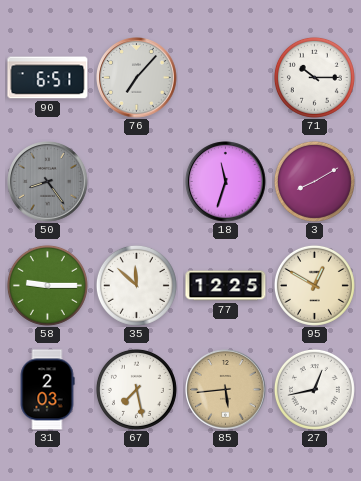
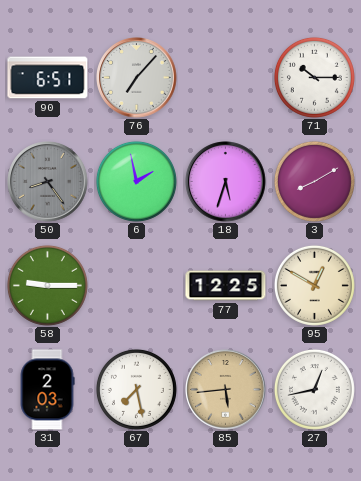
6: none -> 1:58 (136, 181)
18: 11:33 -> 5:33 (226, 182)
35: 11:52 -> none (136, 285)
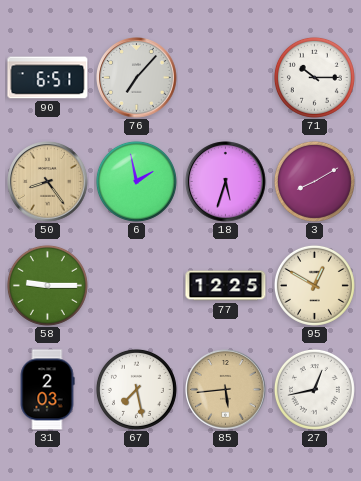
50 dial: grey -> champagne (48, 182)
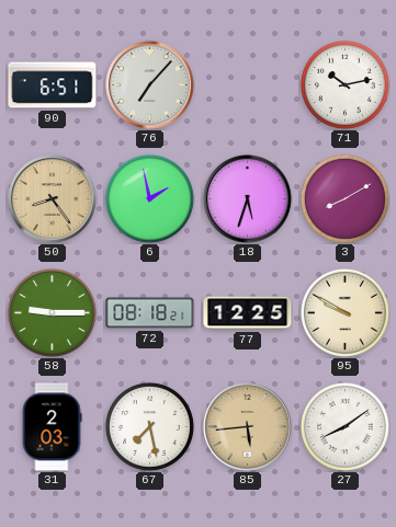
71: 10:15 -> 10:13 (344, 84)
72: none -> 08:18 (150, 313)
95: 12:50 -> 9:50 (344, 312)
27: 12:43 -> 8:09 (344, 426)
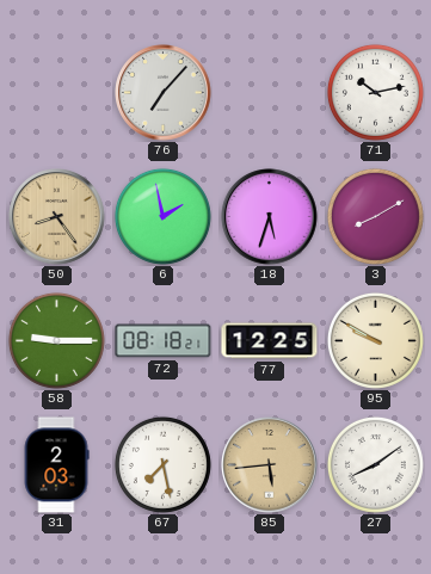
90: 6:51 -> none (53, 85)
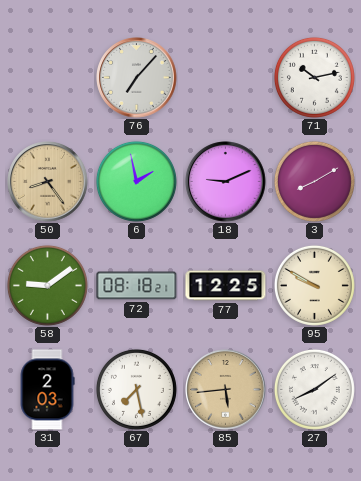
18: 5:33 -> 9:11 (226, 182)
58: 9:15 -> 9:09 (47, 285)
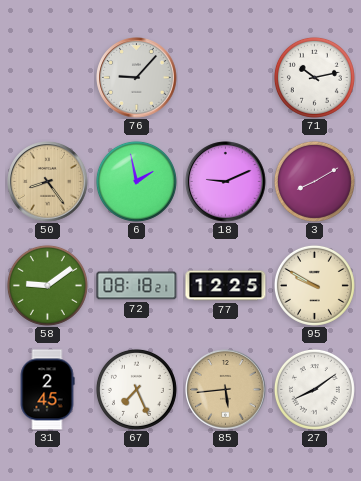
76: 7:07 -> 9:07 (137, 78)
31: 2:03 -> 2:45 (47, 390)
67: 7:28 -> 7:26 (136, 389)
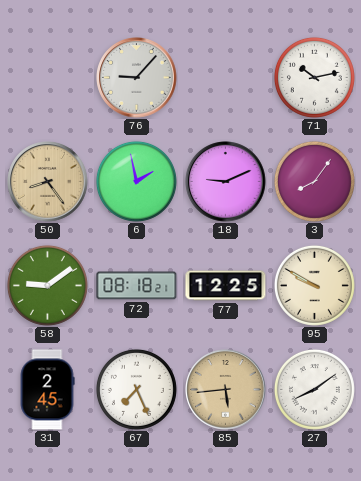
3: 8:10 -> 8:06 (314, 181)
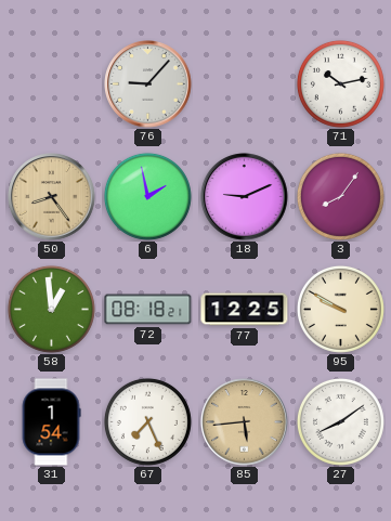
58: 9:09 -> 12:59 (51, 309)
31: 2:45 -> 1:54 (51, 422)
